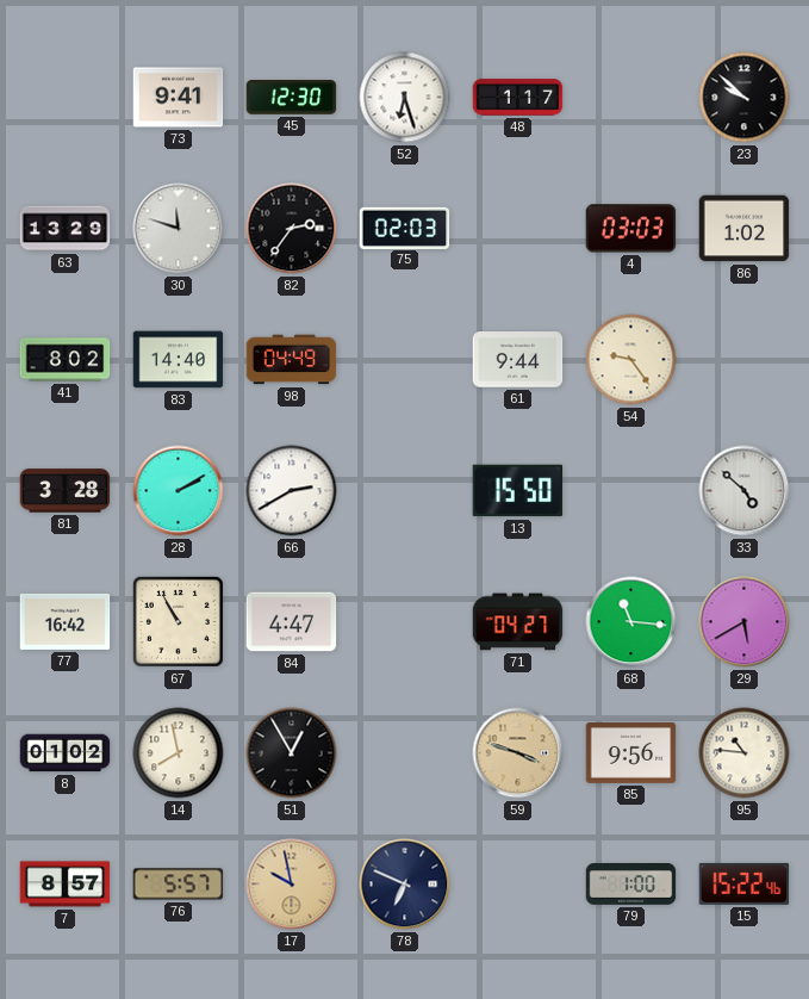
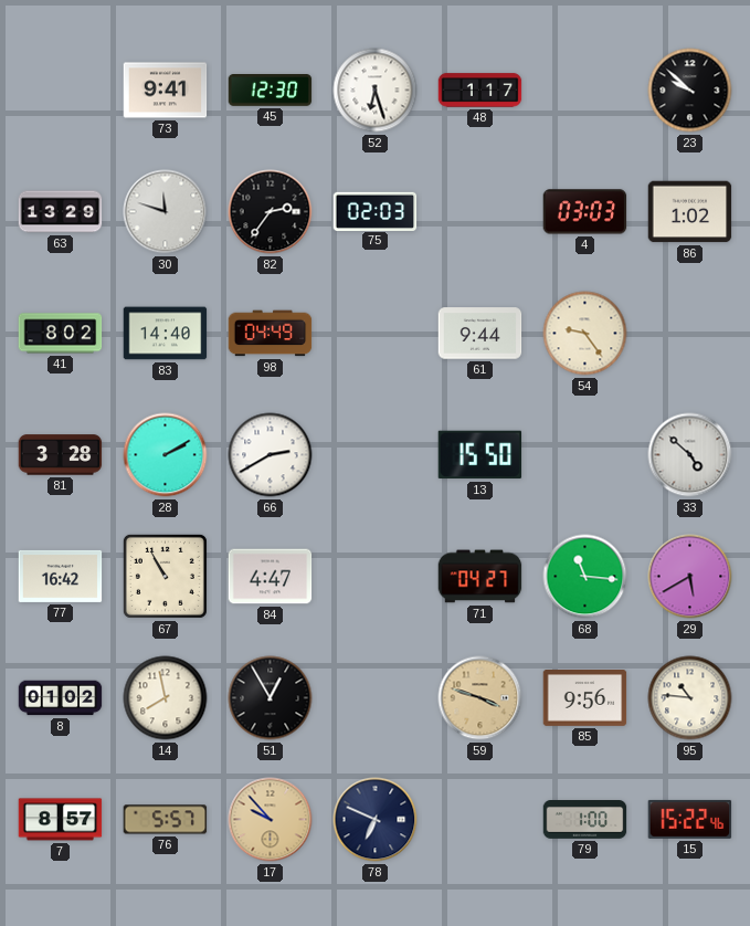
17: 9:58 -> 9:53 (271, 820)
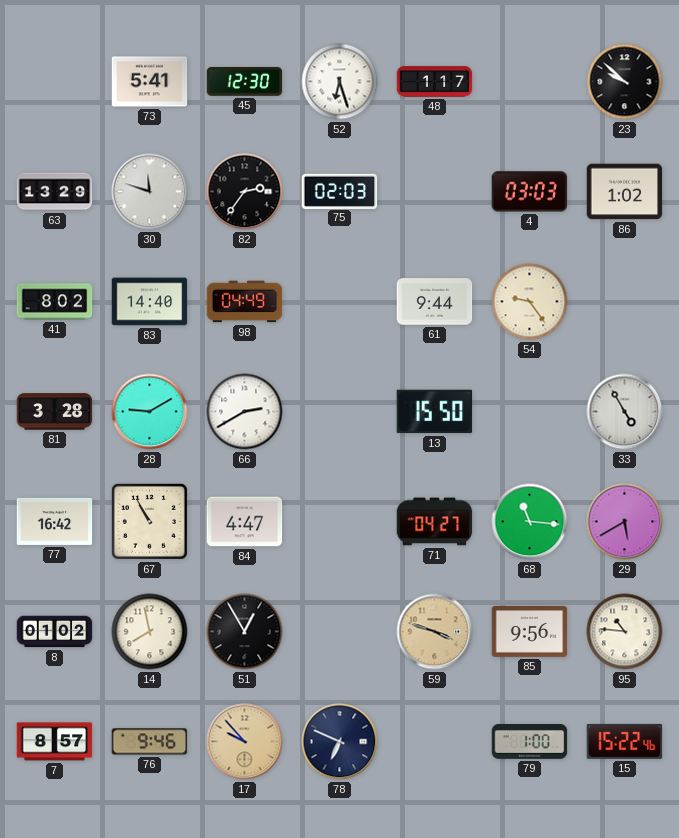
73: 9:41 -> 5:41 (150, 82)
28: 2:10 -> 9:10 (150, 412)
33: 4:52 -> 4:55 (625, 412)
76: 5:57 -> 9:46 (150, 742)
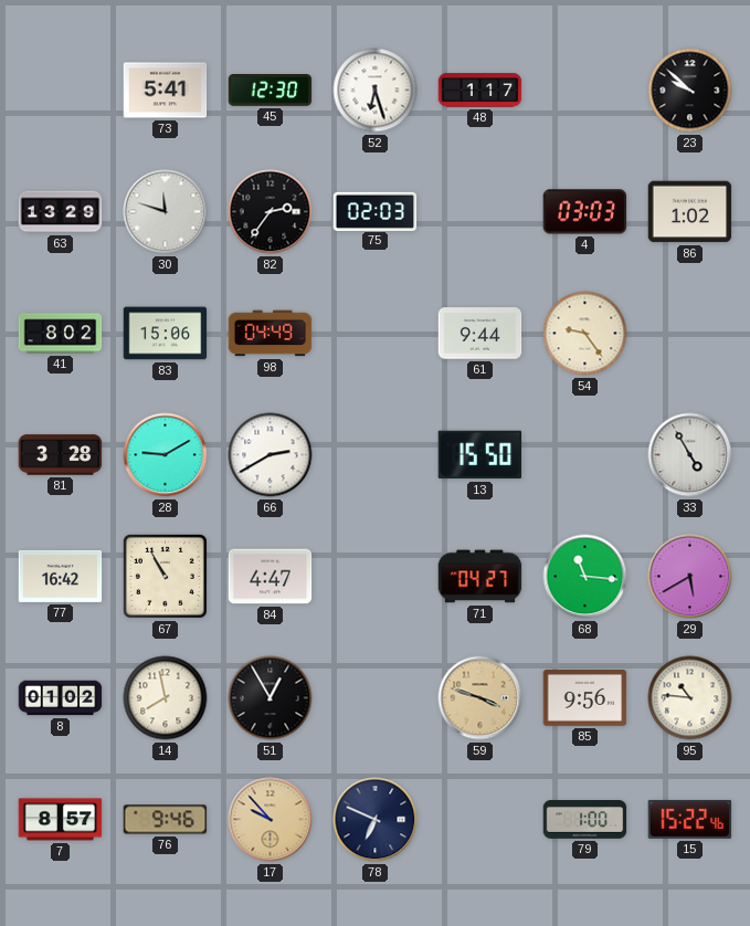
83: 14:40 -> 15:06 (166, 334)
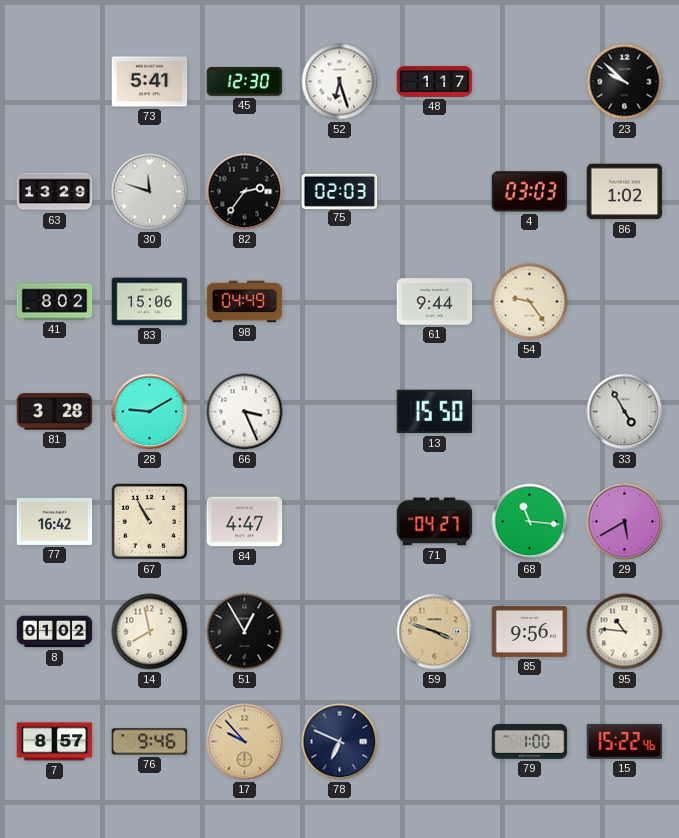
66: 2:40 -> 3:26 (245, 412)
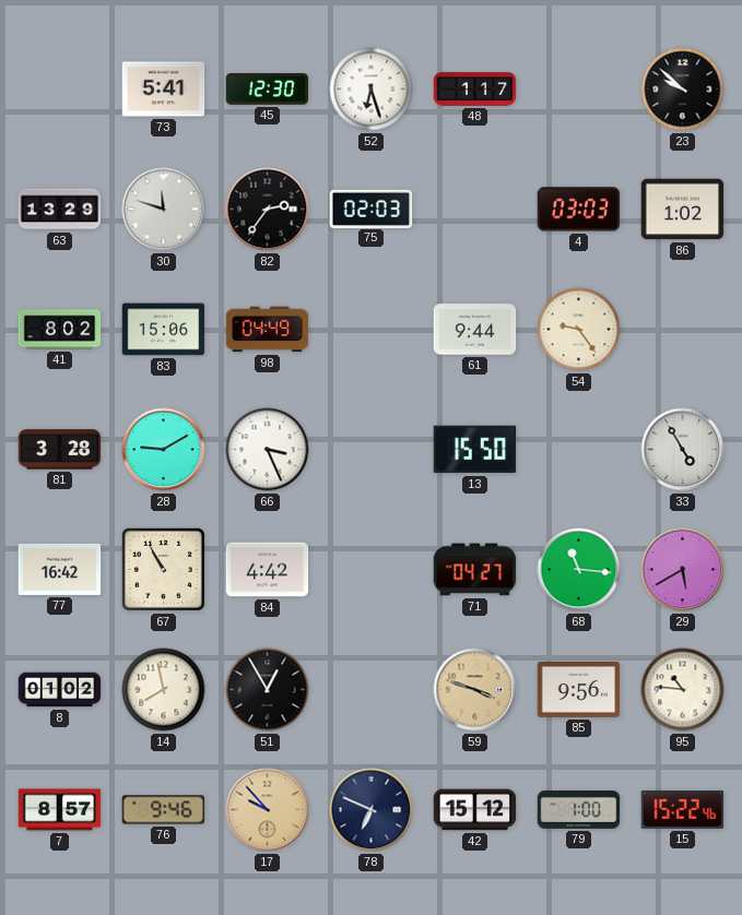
84: 4:47 -> 4:42 (268, 570)
42: none -> 15:12 (475, 810)
